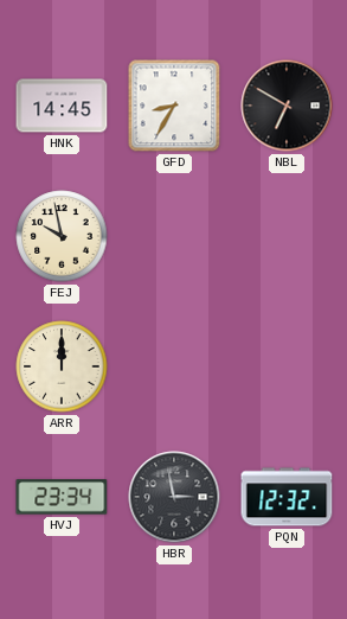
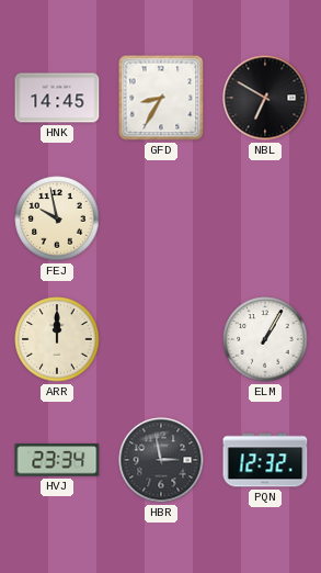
ELM: none -> 1:05 (265, 339)
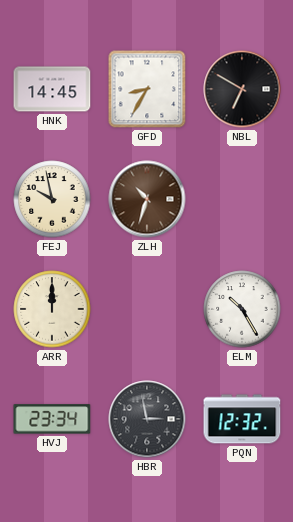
ZLH: none -> 10:33 (147, 199)
ELM: 1:05 -> 10:25 (242, 309)
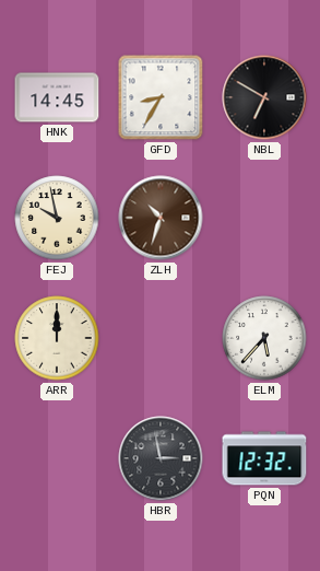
ELM: 10:25 -> 5:37 (264, 338)
HVJ: 23:34 -> none (52, 419)
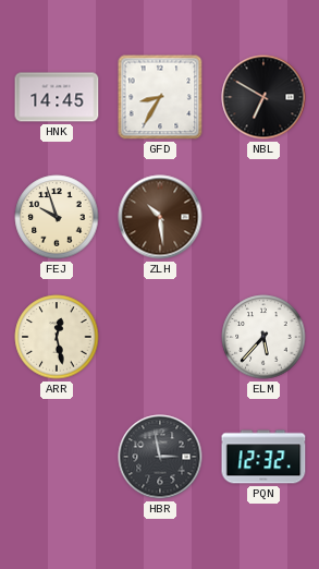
FEJ: 9:58 -> 9:57 (57, 217)
ZLH: 10:33 -> 10:29 (160, 217)
ARR: 12:00 -> 12:28 (57, 337)
